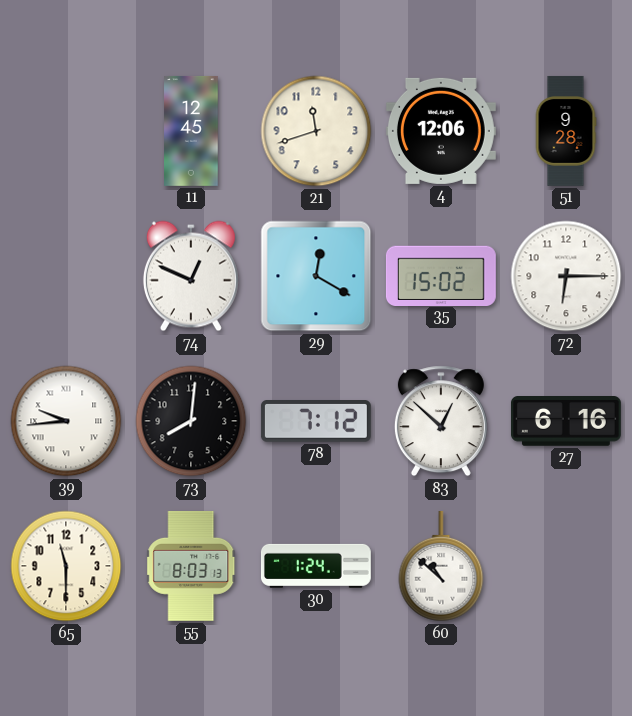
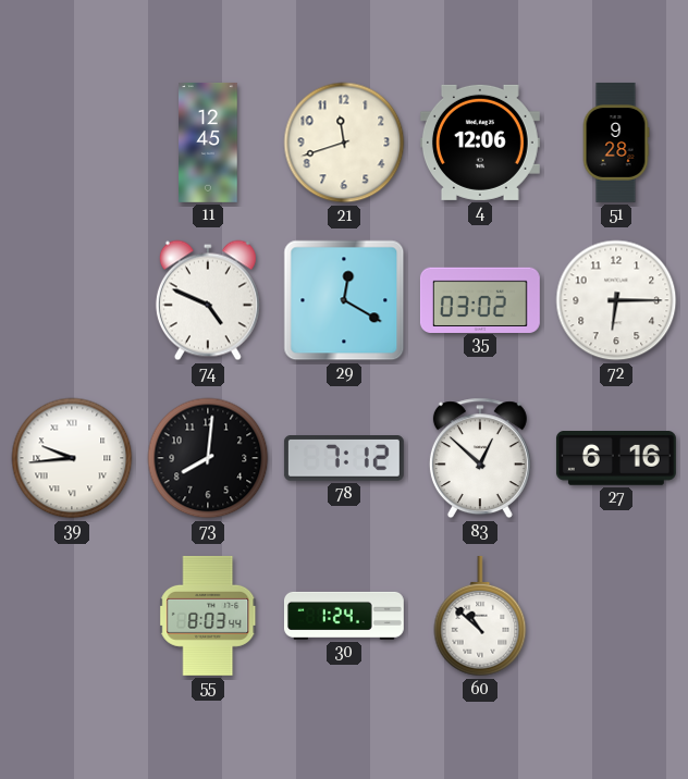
74: 12:49 -> 4:49 (208, 300)
35: 15:02 -> 03:02 (480, 299)
65: 11:30 -> none (66, 566)
55: 8:03:13 -> 8:03:44 (209, 616)
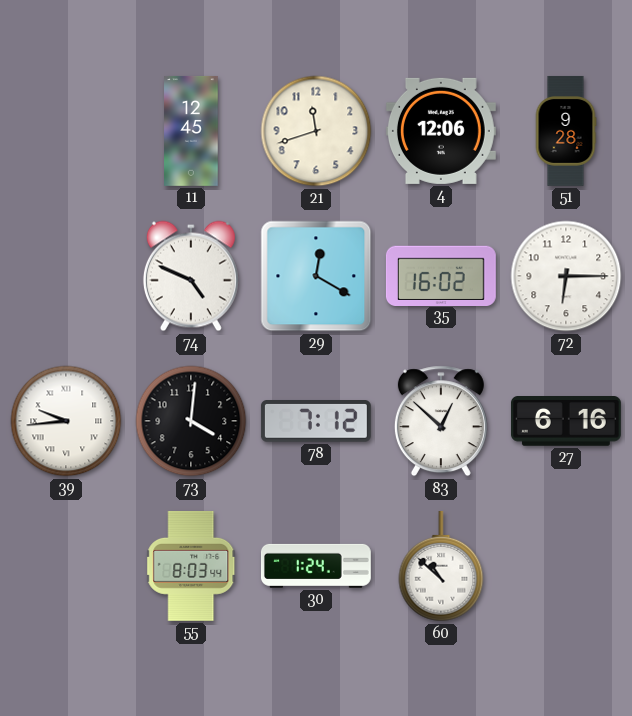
35: 03:02 -> 16:02 (441, 275)
73: 8:01 -> 4:01 (191, 421)
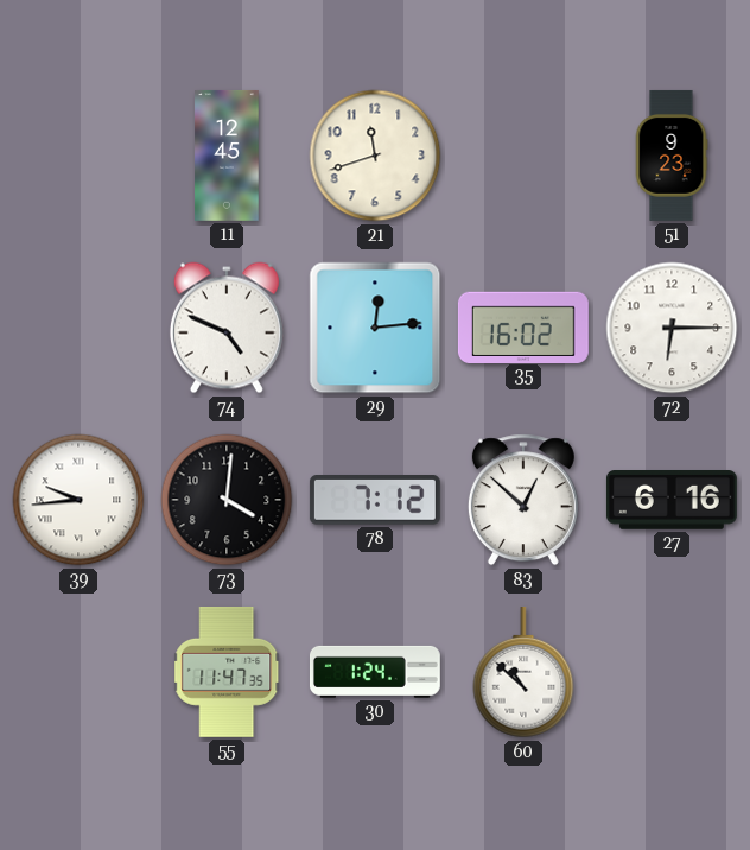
4: 12:06 -> none (441, 131)
51: 9:28 -> 9:23 (672, 156)
29: 12:20 -> 12:14 (375, 328)
55: 8:03 -> 11:47 (228, 672)
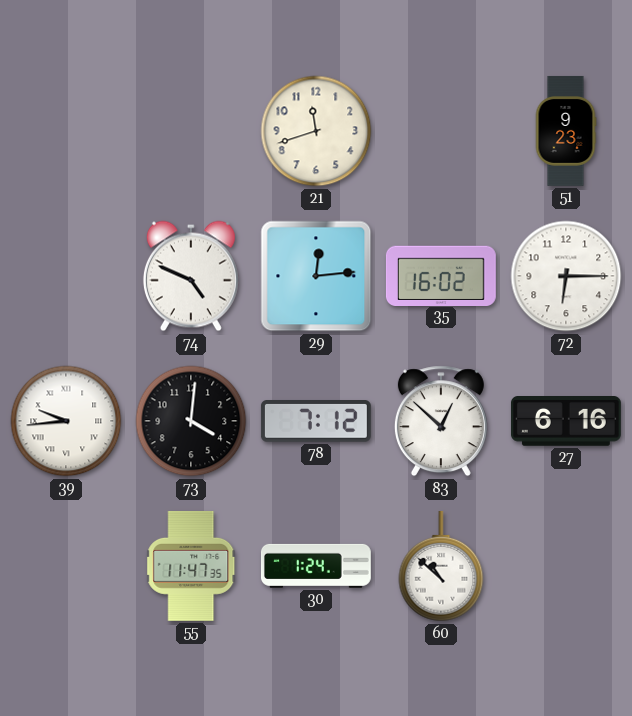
11: 12:45 -> none (227, 156)
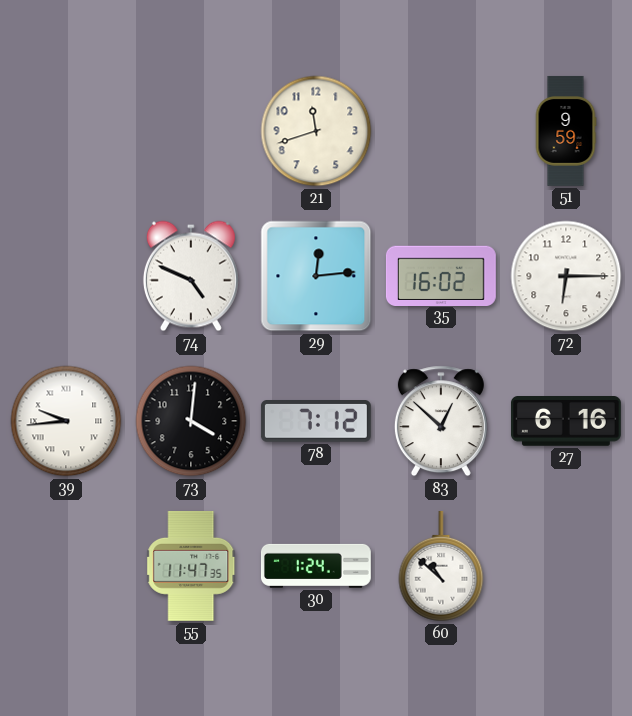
51: 9:23 -> 9:59 (566, 131)
